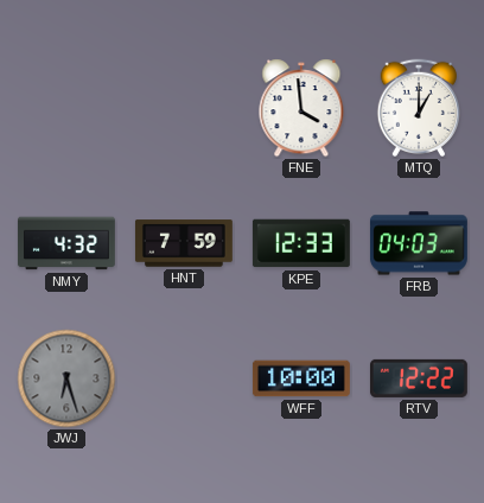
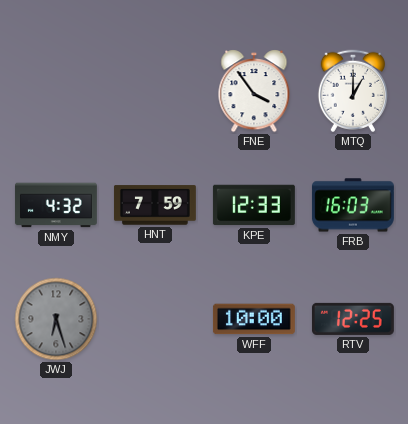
FNE: 3:59 -> 3:54 (254, 91)
FRB: 04:03 -> 16:03 (353, 205)
RTV: 12:22 -> 12:25 (353, 319)
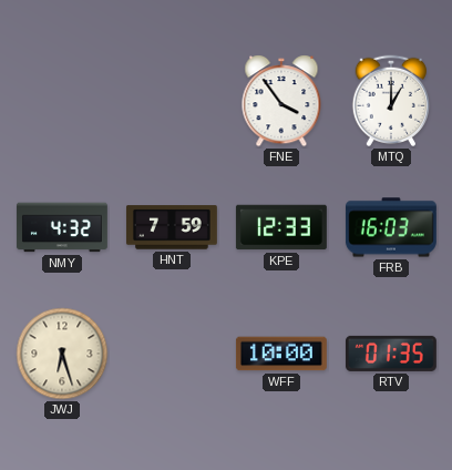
JWJ dial: grey -> cream (62, 354)
RTV: 12:25 -> 01:35 (391, 354)
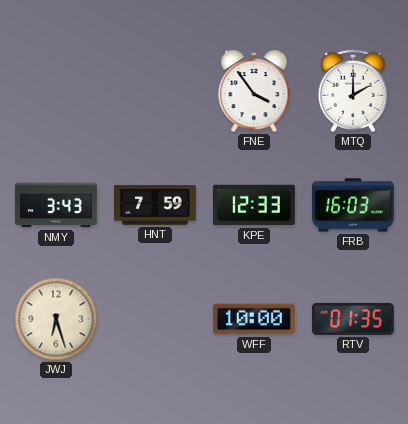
MTQ: 1:00 -> 2:00 (352, 91)
NMY: 4:32 -> 3:43 (56, 205)
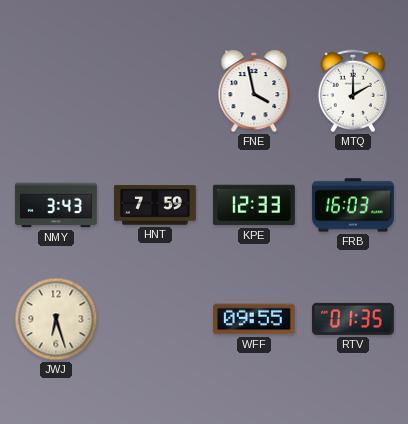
FNE: 3:54 -> 3:58 (254, 91)
WFF: 10:00 -> 09:55 (254, 319)
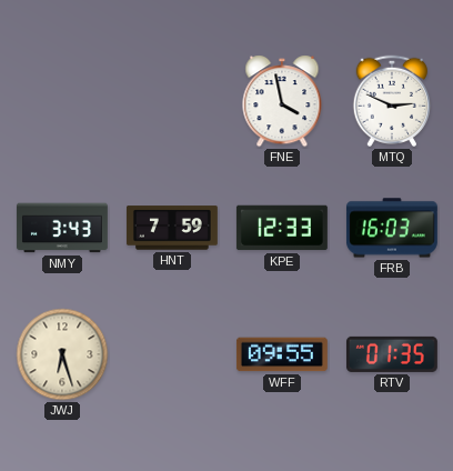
MTQ: 2:00 -> 2:49 (391, 101)
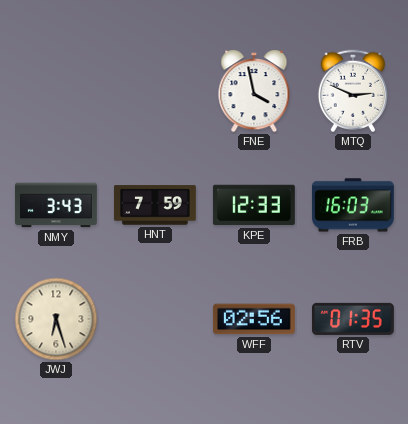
WFF: 09:55 -> 02:56 (254, 319)
